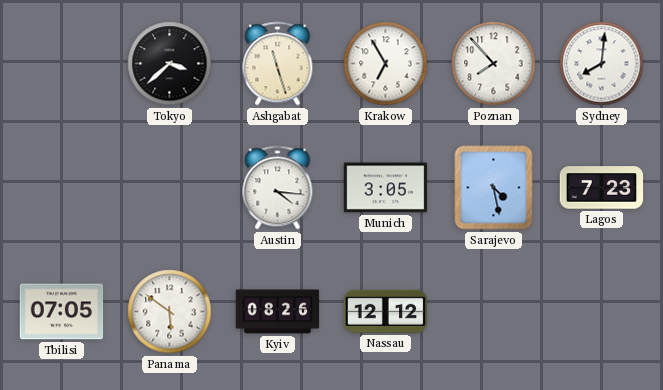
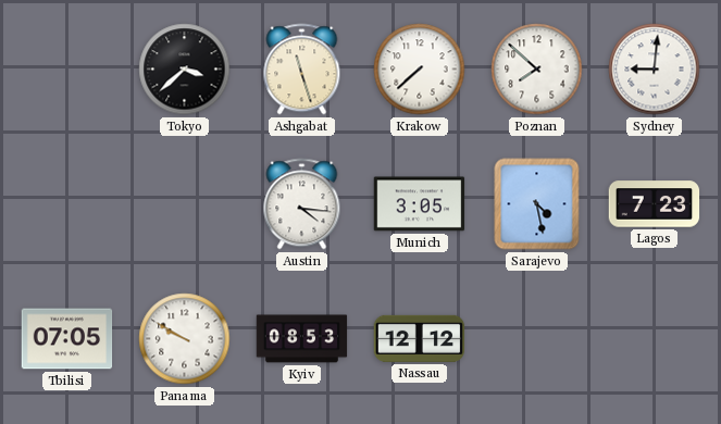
Krakow: 6:55 -> 7:38 (420, 70)
Poznan: 7:53 -> 7:52 (537, 70)
Sydney: 8:01 -> 9:01 (655, 70)
Panama: 5:51 -> 9:50 (185, 339)
Kyiv: 08:26 -> 08:53 (302, 339)
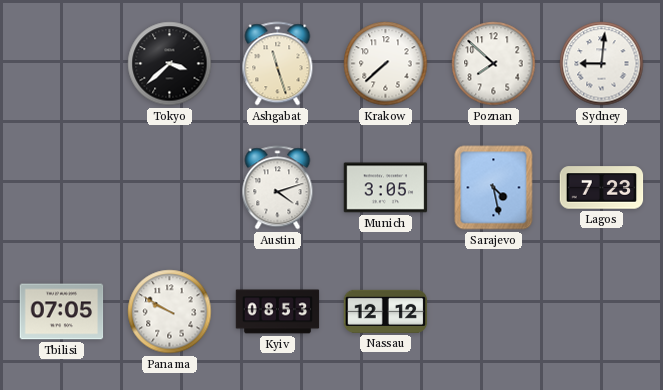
Austin: 4:16 -> 4:12 (278, 188)
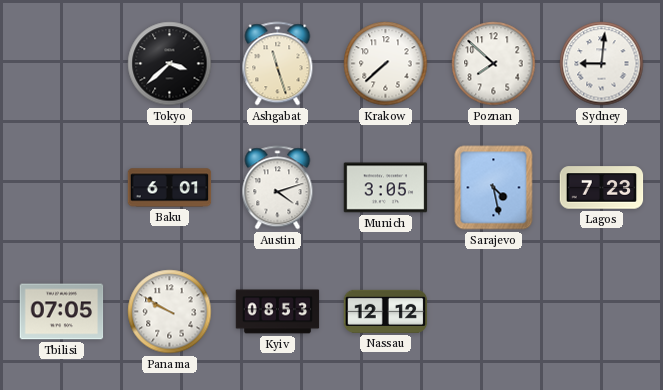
Baku: none -> 6:01 (170, 188)
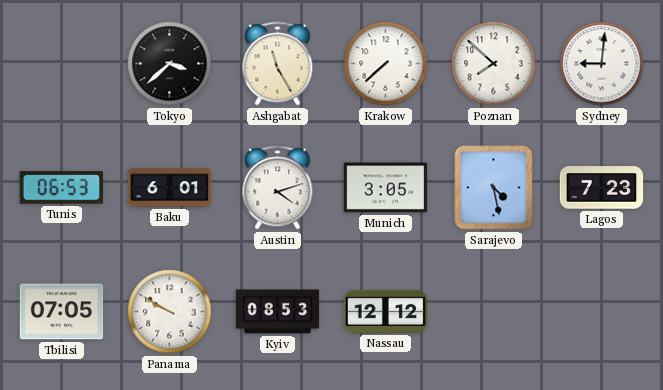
Ashgabat: 11:27 -> 11:25 (278, 64)
Tunis: none -> 06:53 (62, 188)
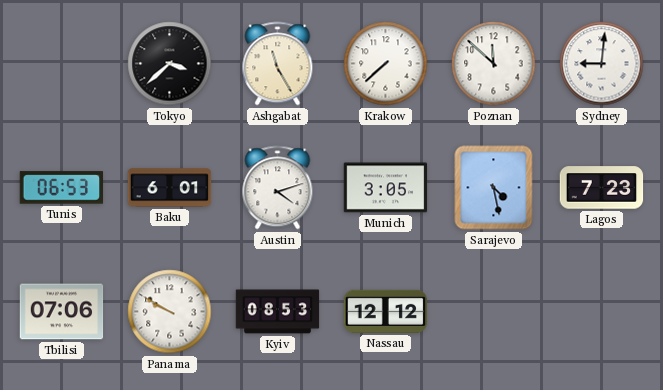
Poznan: 7:52 -> 11:52 (494, 64)
Tbilisi: 07:05 -> 07:06 (62, 312)
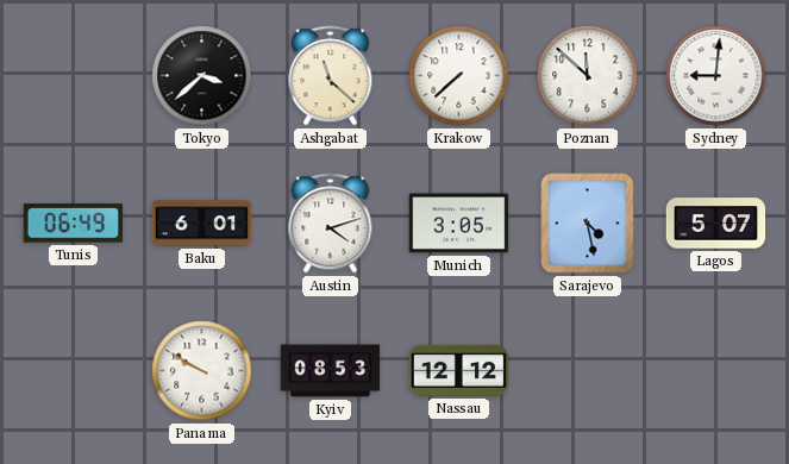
Ashgabat: 11:25 -> 11:22 (331, 76)
Tunis: 06:53 -> 06:49 (74, 224)
Lagos: 7:23 -> 5:07 (716, 224)
Tbilisi: 07:06 -> none (62, 312)
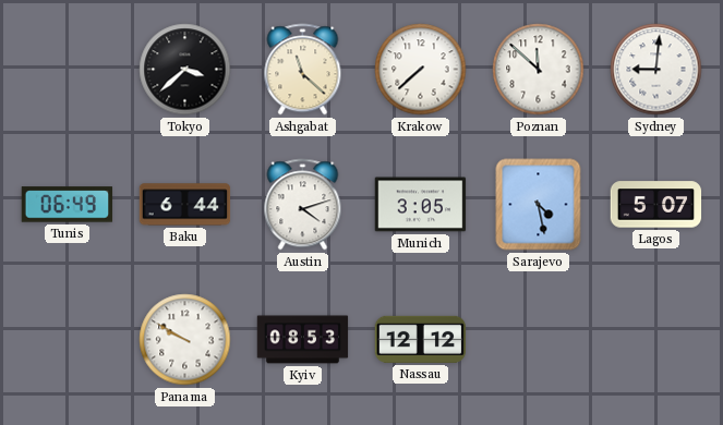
Baku: 6:01 -> 6:44 (185, 205)
